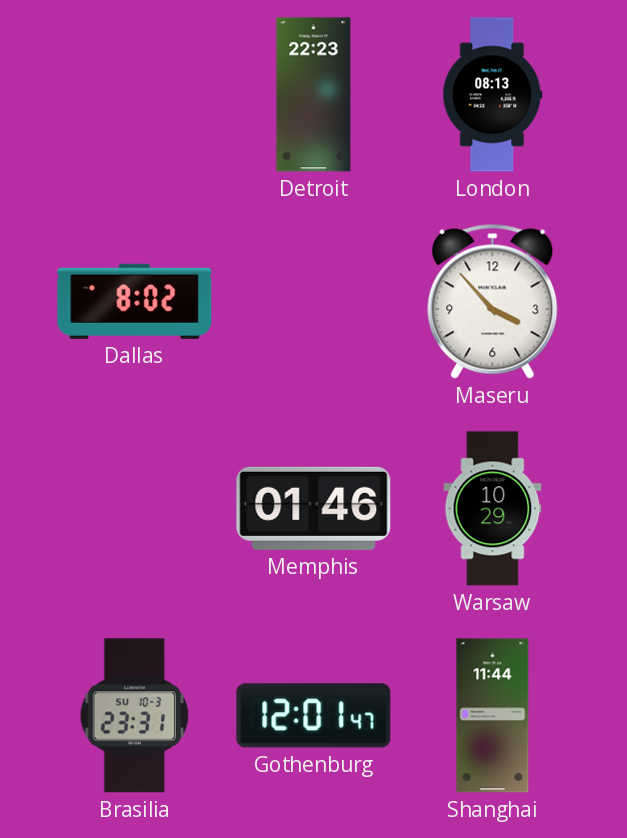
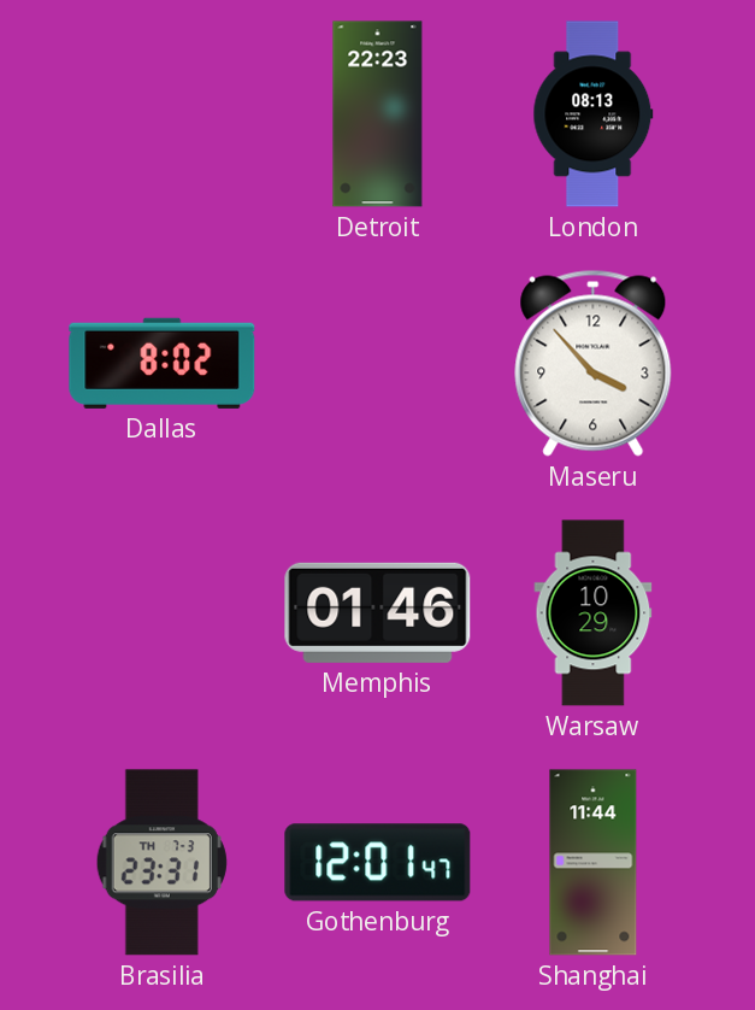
Brasilia date: SU 10-3 -> TH 7-3 (161, 863)
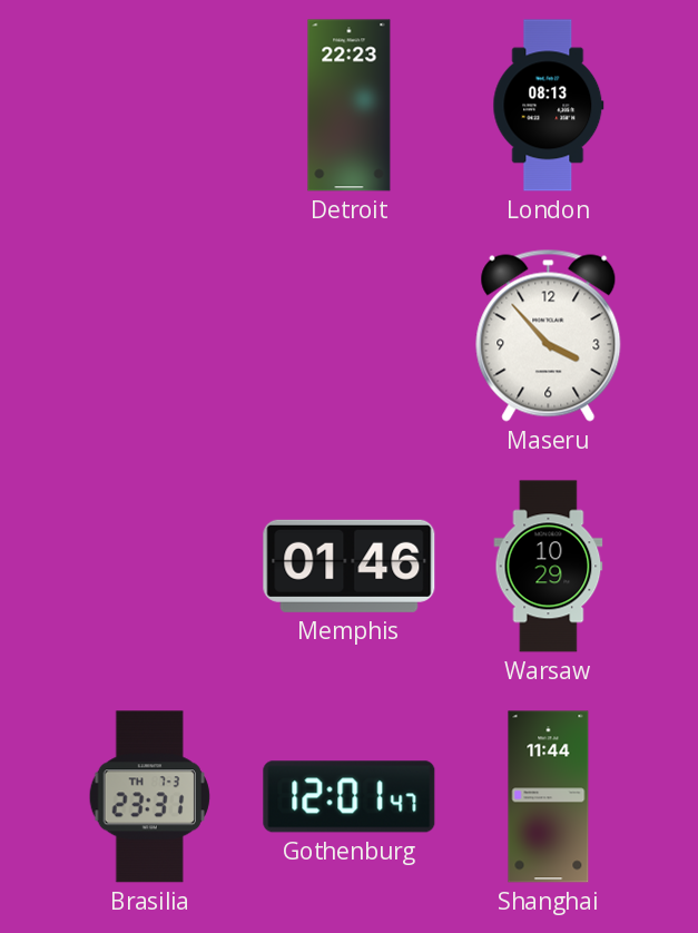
Dallas: 8:02 -> none (163, 363)
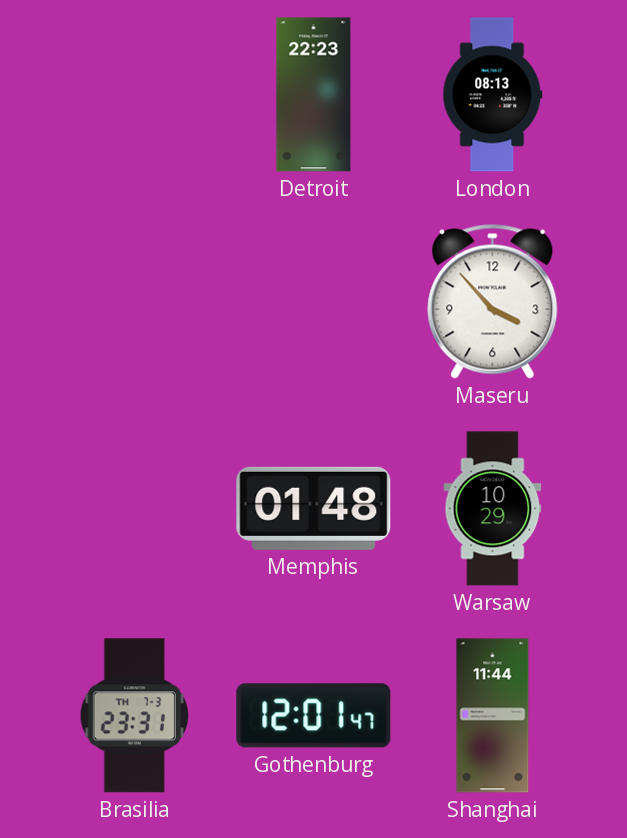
Memphis: 01:46 -> 01:48 (314, 508)
